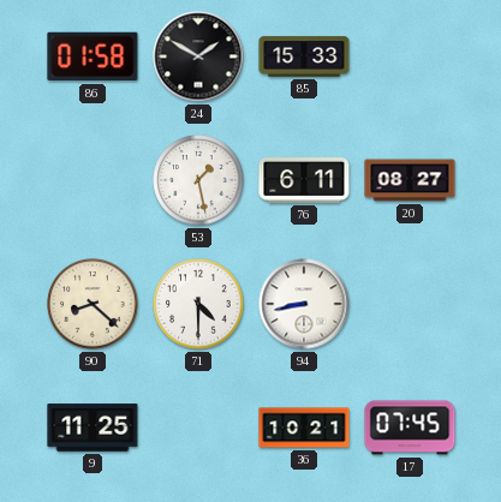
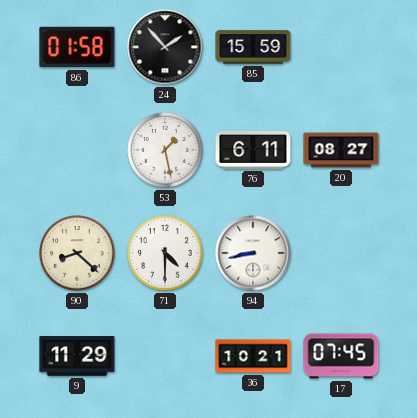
24: 1:50 -> 1:53 (165, 47)
85: 15:33 -> 15:59 (253, 47)
9: 11:25 -> 11:29 (77, 356)
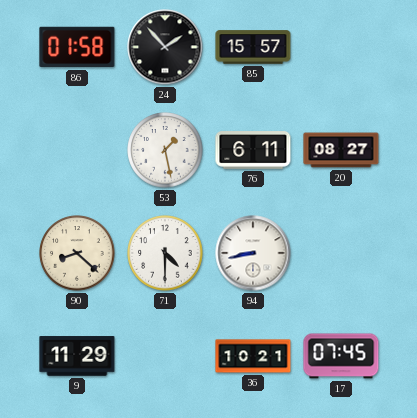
85: 15:59 -> 15:57 (253, 47)
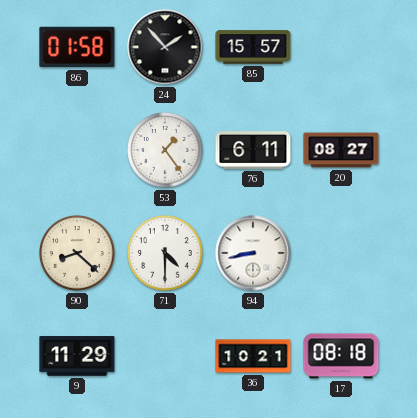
53: 1:28 -> 1:24 (165, 150)
17: 07:45 -> 08:18 (341, 356)
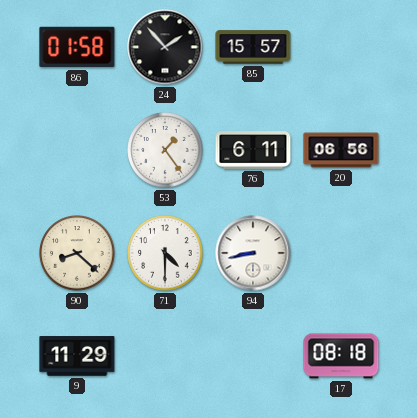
20: 08:27 -> 06:56 (341, 150)
36: 10:21 -> none (253, 356)
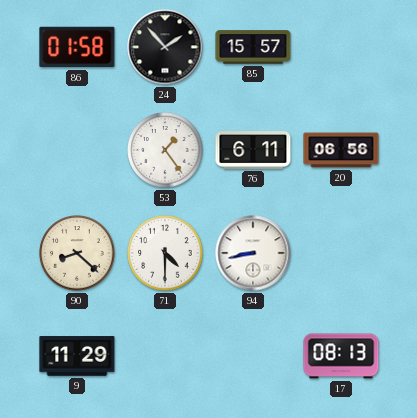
17: 08:18 -> 08:13 (341, 356)
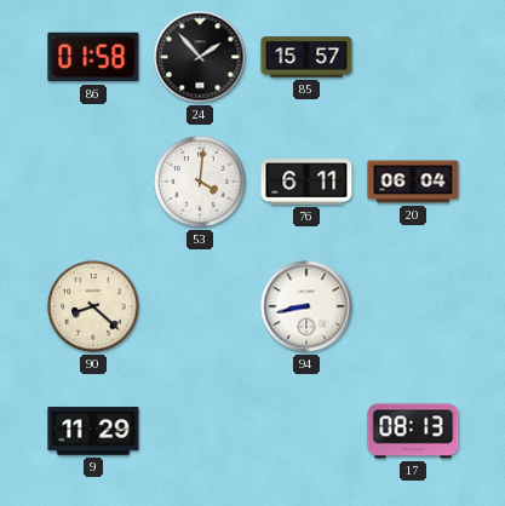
53: 1:24 -> 4:01 (200, 182)
20: 06:56 -> 06:04 (413, 182)
71: 4:30 -> none (165, 253)
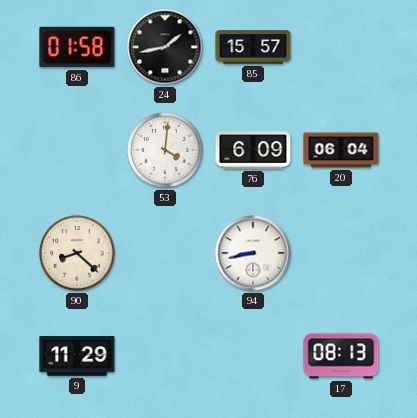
24: 1:53 -> 1:43 (165, 47)
76: 6:11 -> 6:09 (253, 150)
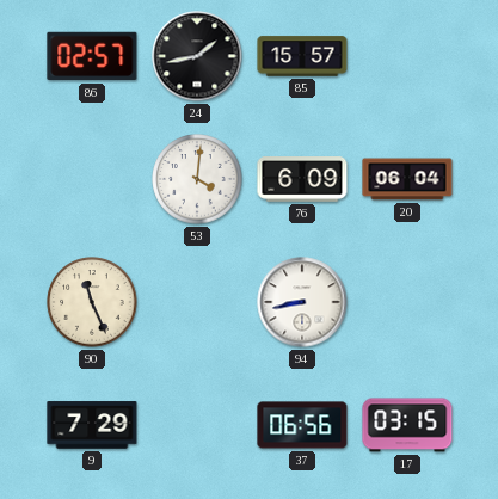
86: 01:58 -> 02:57 (92, 56)
90: 8:22 -> 11:26 (92, 302)
9: 11:29 -> 7:29 (92, 425)
37: none -> 06:56 (302, 425)
17: 08:13 -> 03:15 (407, 425)
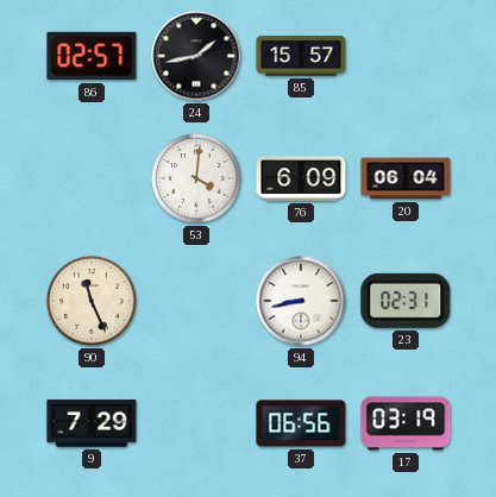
23: none -> 02:31 (406, 301)
17: 03:15 -> 03:19 (406, 423)
